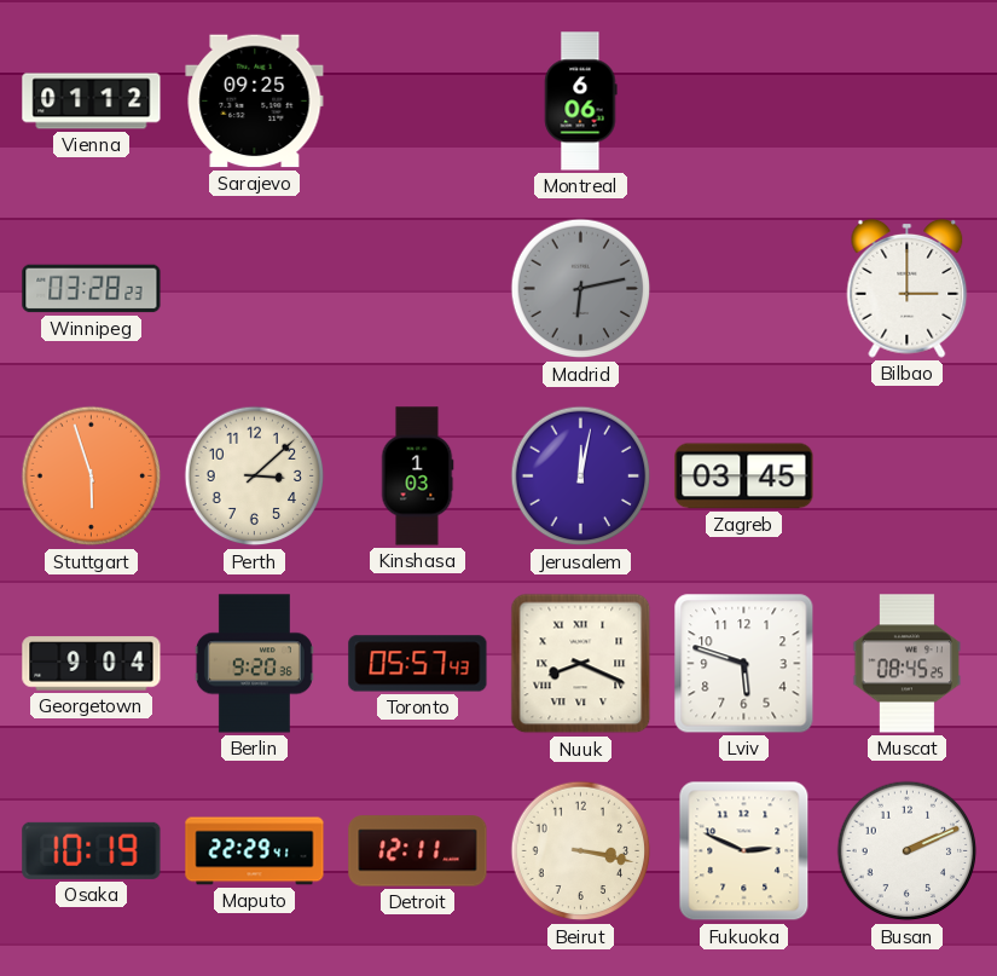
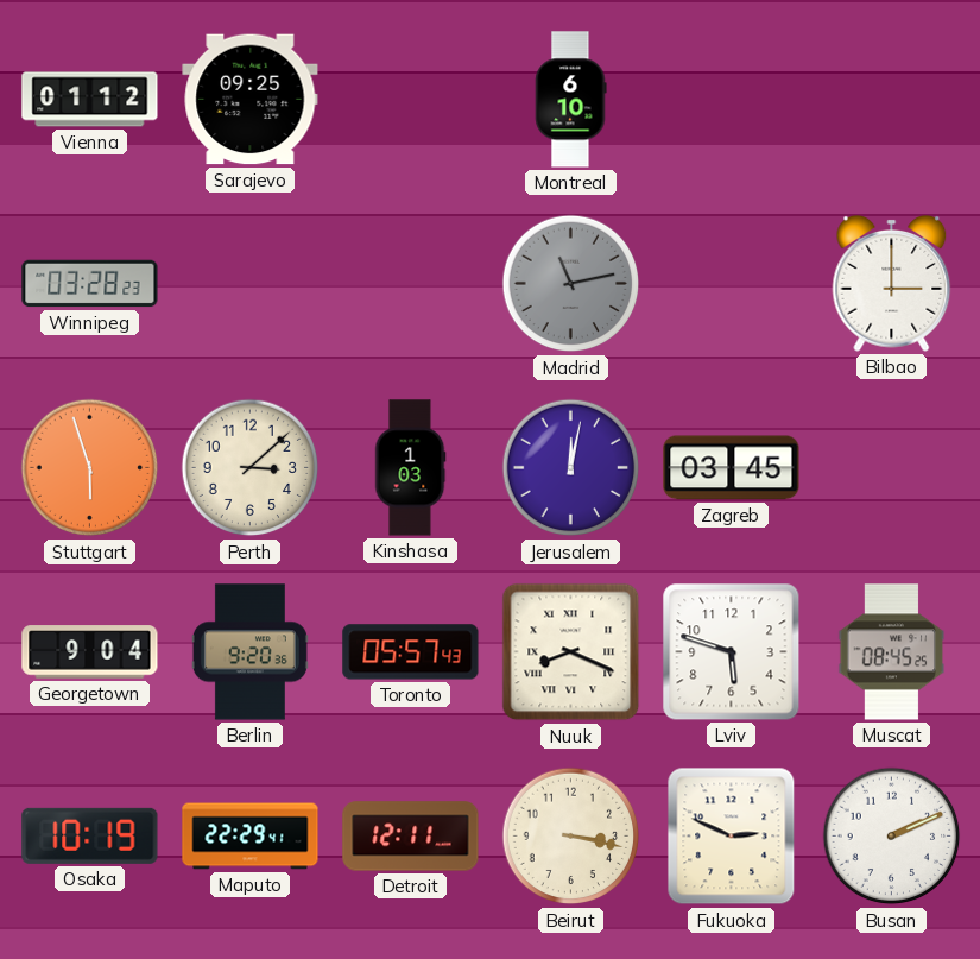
Montreal: 6:06 -> 6:10 (571, 100)
Madrid: 6:13 -> 11:13 (571, 284)
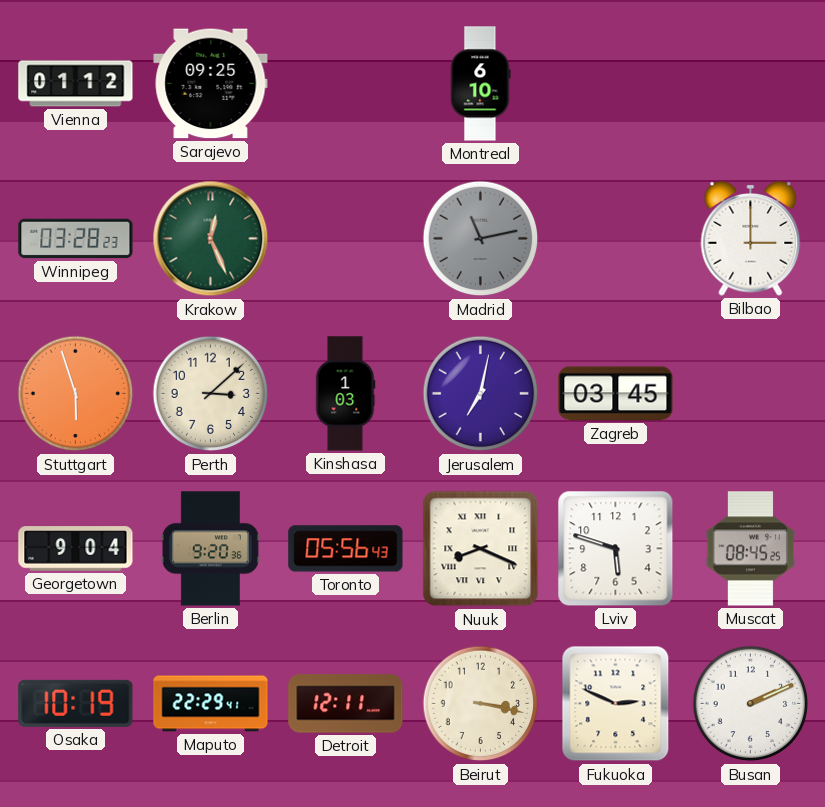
Krakow: none -> 12:26 (211, 239)
Jerusalem: 12:02 -> 7:02 (481, 394)
Toronto: 05:57 -> 05:56 (346, 549)
